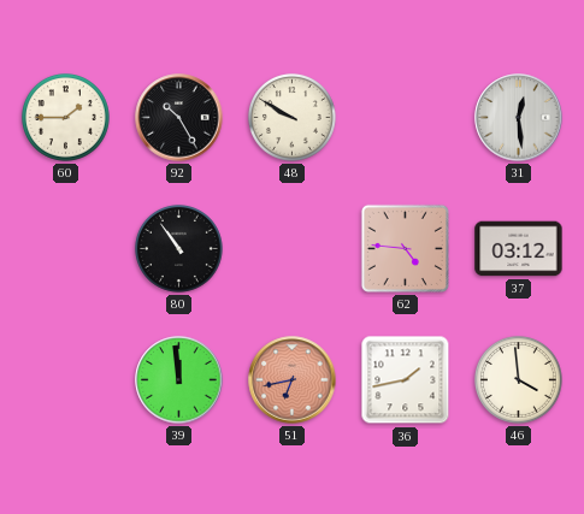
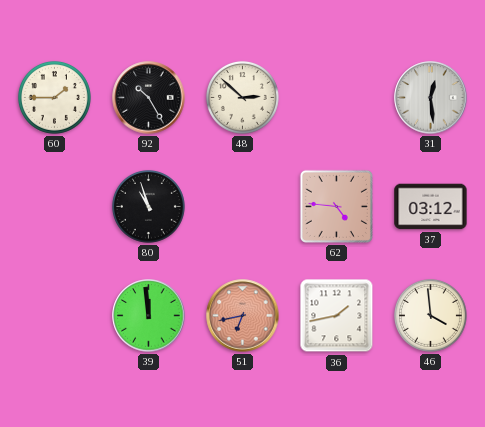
48: 9:50 -> 2:52 (242, 97)
80: 10:54 -> 10:57 (148, 206)
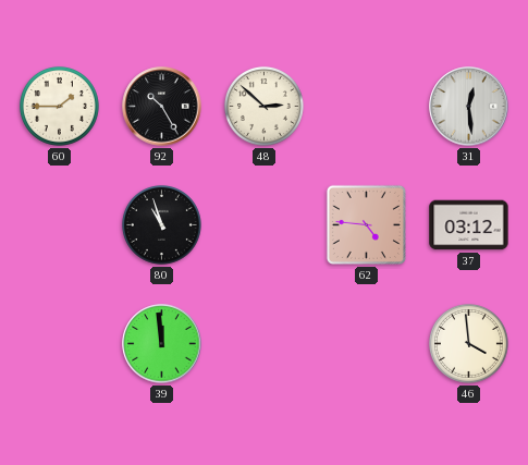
51: 6:43 -> none (243, 316)
36: 1:43 -> none (337, 316)
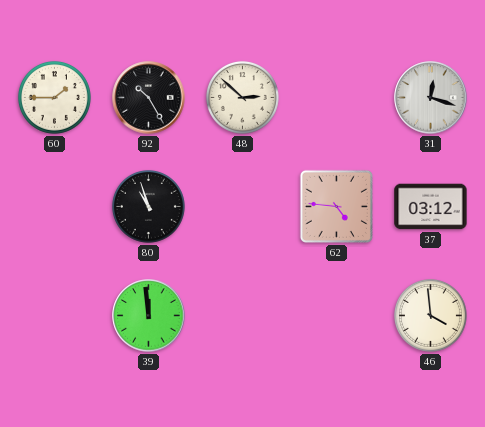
31: 12:29 -> 12:18 (431, 98)
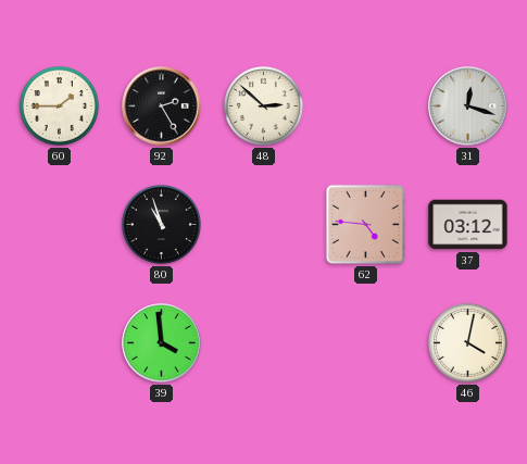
92: 10:25 -> 2:25 (162, 106)
39: 11:59 -> 3:59 (162, 343)
46: 3:59 -> 4:02 (467, 342)
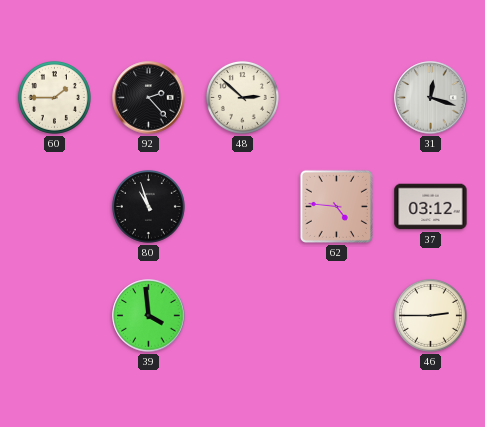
92: 2:25 -> 2:23 (149, 98)
46: 4:02 -> 2:45 (430, 315)
